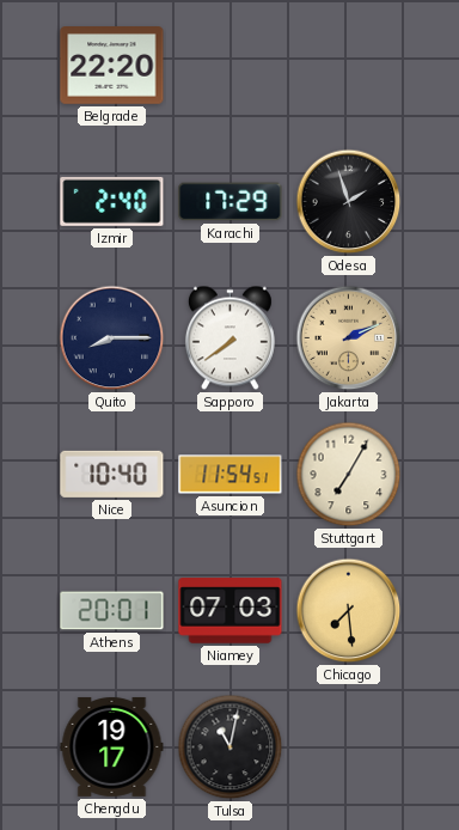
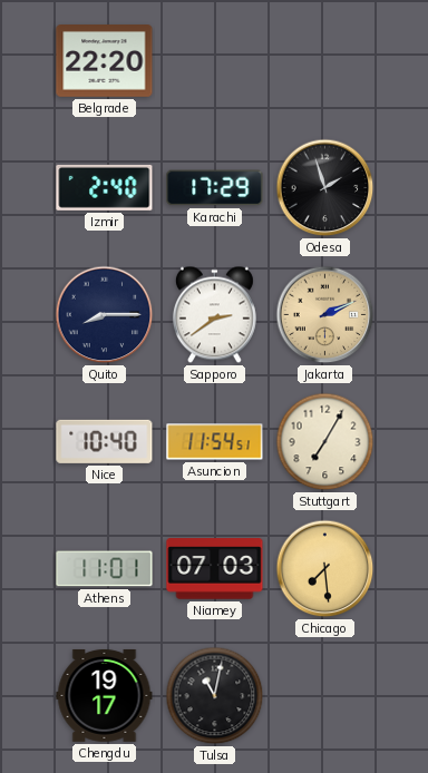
Sapporo: 7:39 -> 2:39 (214, 315)
Athens: 20:01 -> 11:01 (105, 569)
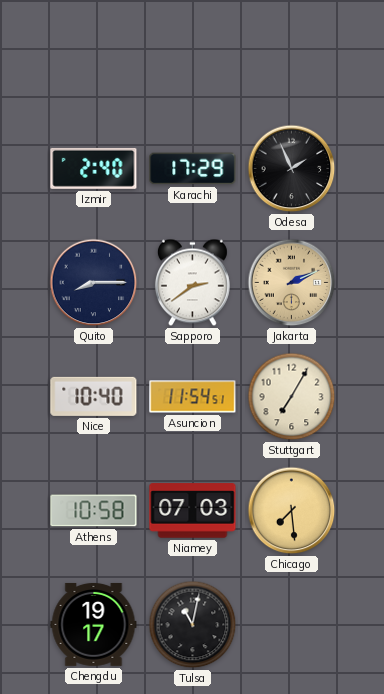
Belgrade: 22:20 -> none (105, 61)
Odesa: 1:57 -> 1:56 (292, 169)
Athens: 11:01 -> 10:58 (94, 511)
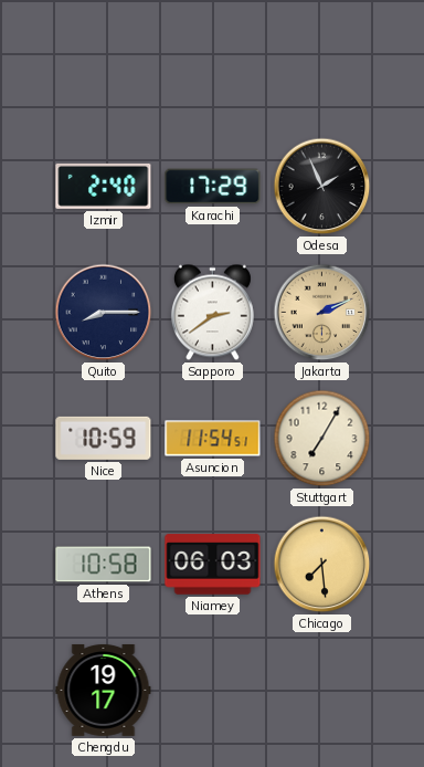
Nice: 10:40 -> 10:59 (104, 438)
Niamey: 07:03 -> 06:03 (213, 565)
Tulsa: 11:02 -> none (193, 625)
